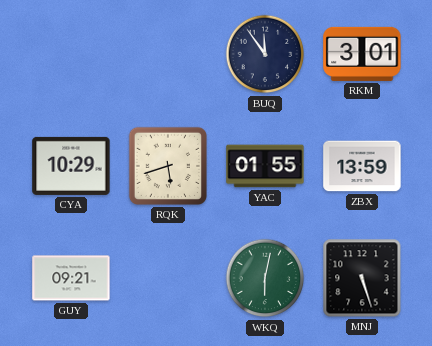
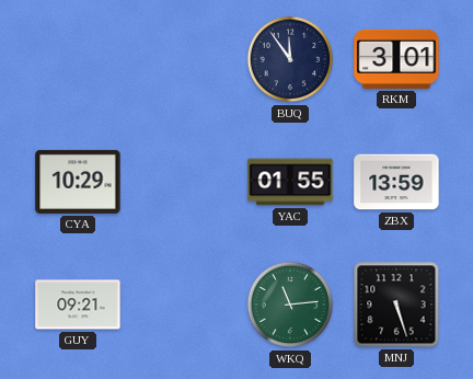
RQK: 5:42 -> none (168, 166)
WKQ: 6:02 -> 11:14 (290, 305)
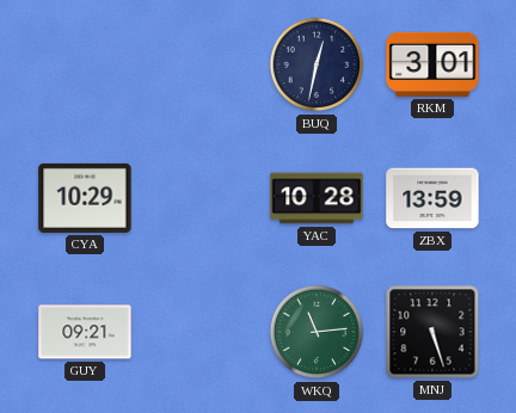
BUQ: 11:54 -> 12:32 (317, 64)
YAC: 01:55 -> 10:28 (317, 198)
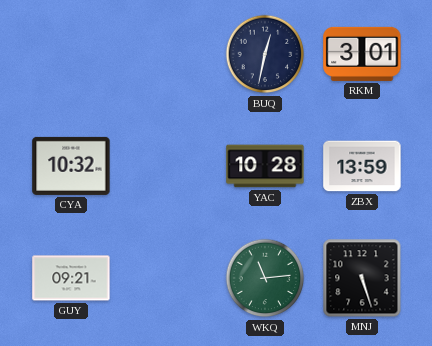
CYA: 10:29 -> 10:32 (71, 166)
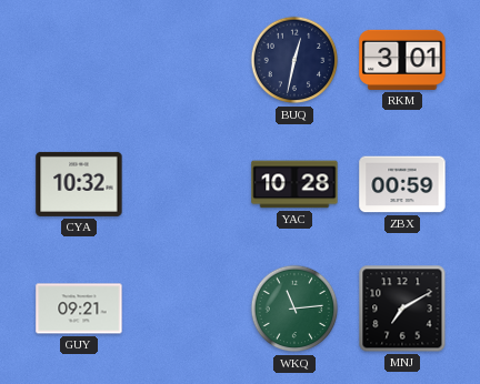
ZBX: 13:59 -> 00:59 (402, 184)
MNJ: 5:27 -> 7:10 (402, 309)
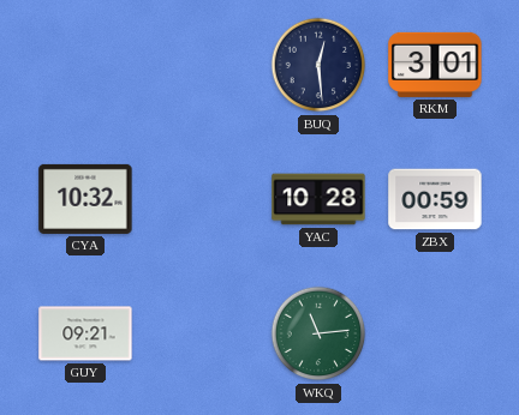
BUQ: 12:32 -> 12:29 (318, 65)
MNJ: 7:10 -> none (402, 309)
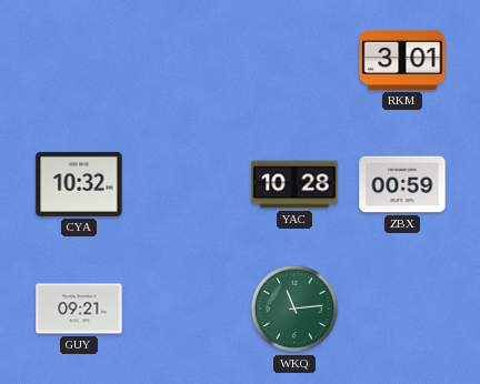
BUQ: 12:29 -> none (318, 65)
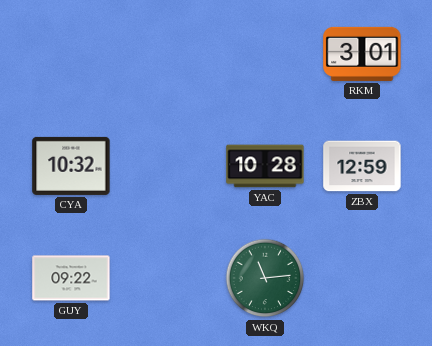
ZBX: 00:59 -> 12:59 (362, 166)
GUY: 09:21 -> 09:22 (71, 278)
